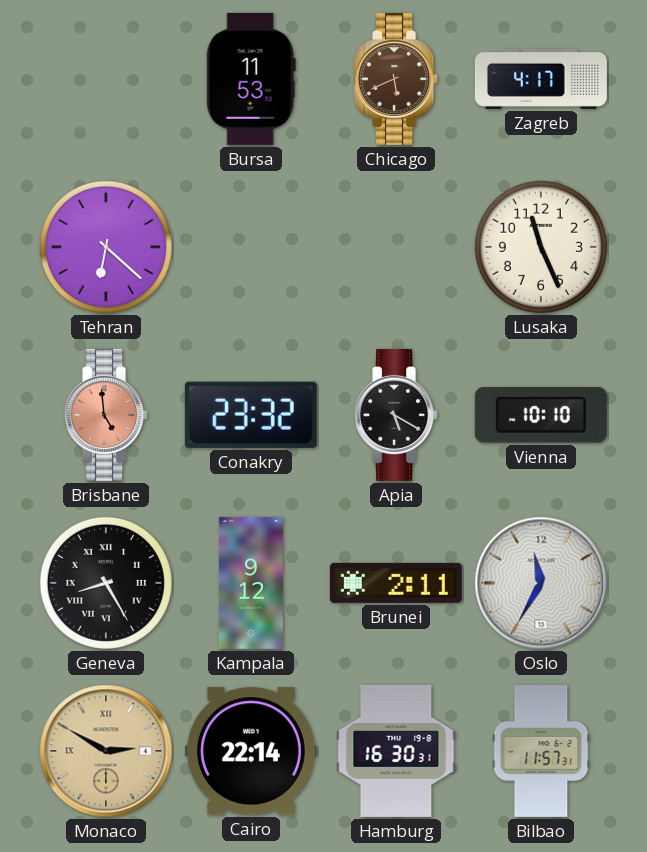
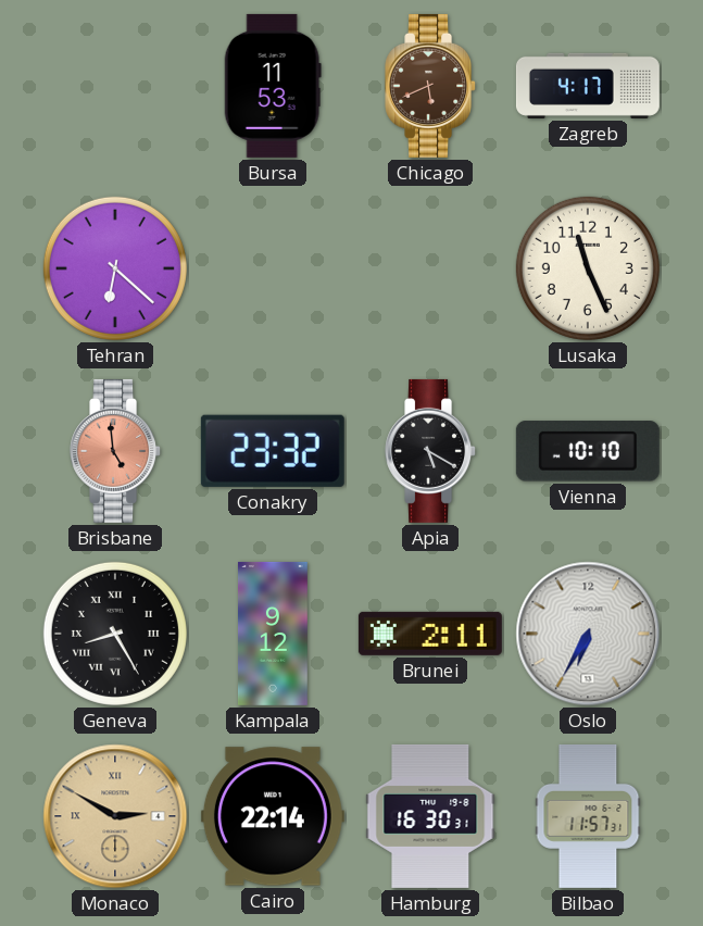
Oslo: 11:35 -> 6:35 (588, 634)
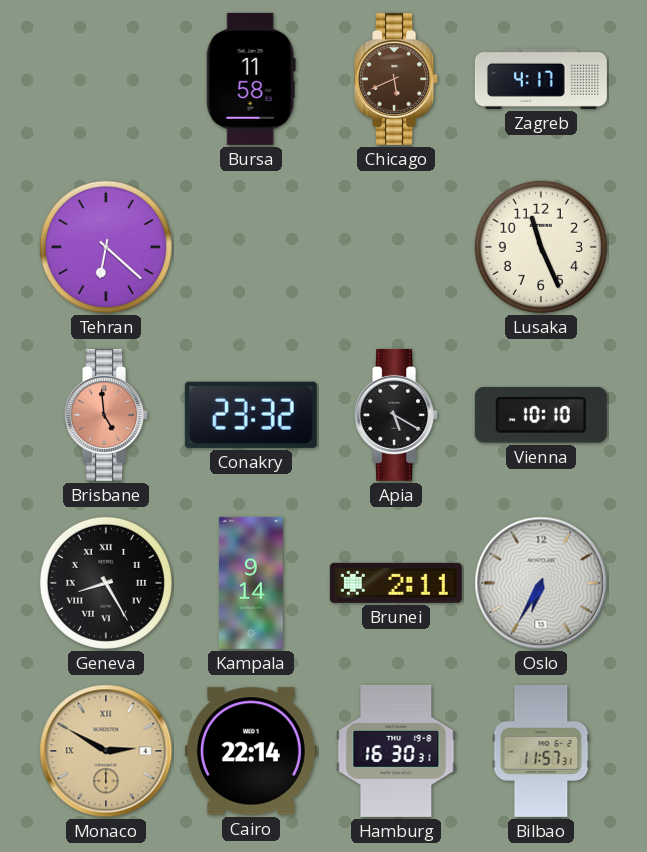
Bursa: 11:53 -> 11:58 (251, 79)
Kampala: 9:12 -> 9:14 (252, 583)
